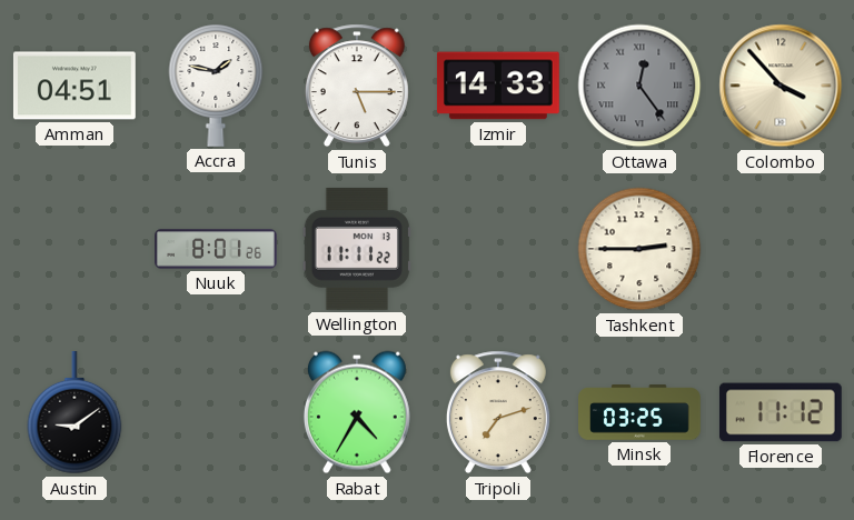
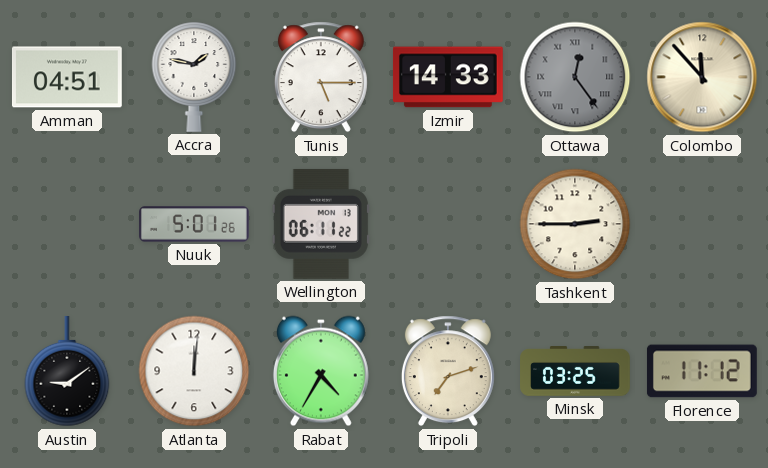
Colombo: 3:53 -> 11:53 (702, 77)
Nuuk: 8:01 -> 5:01 (195, 224)
Wellington: 11:11 -> 06:11 (321, 224)
Atlanta: none -> 12:01 (194, 371)
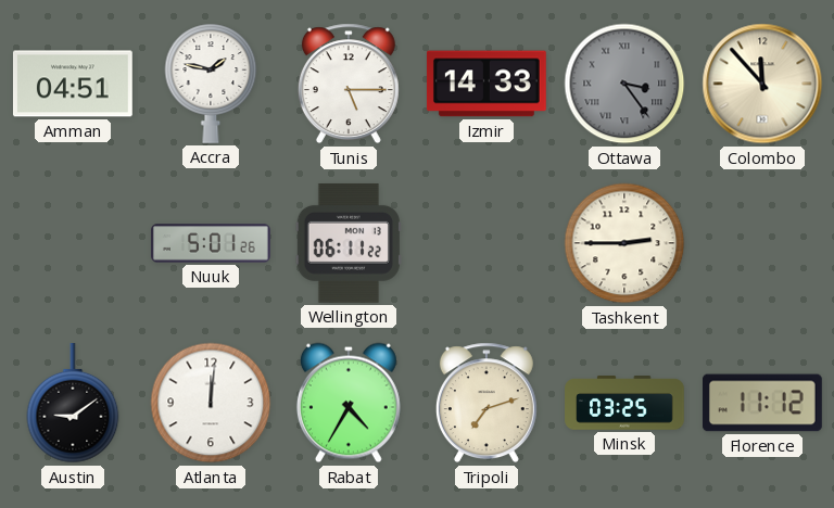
Ottawa: 12:24 -> 3:24 (624, 84)
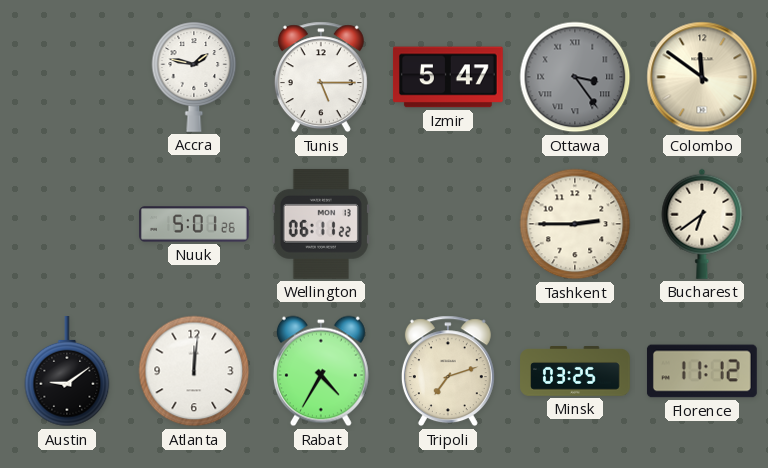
Amman: 04:51 -> none (73, 84)
Izmir: 14:33 -> 5:47 (448, 77)
Colombo: 11:53 -> 11:51 (702, 77)
Bucharest: none -> 6:39 (702, 224)
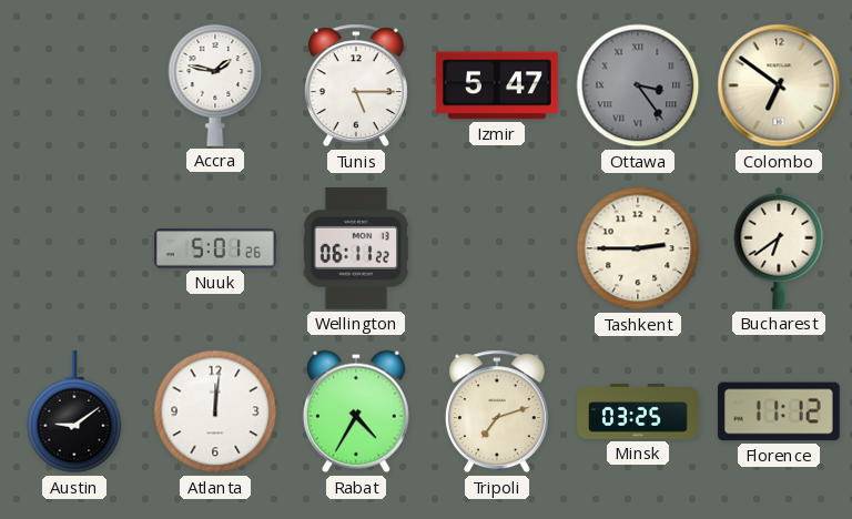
Colombo: 11:51 -> 6:51 (779, 85)
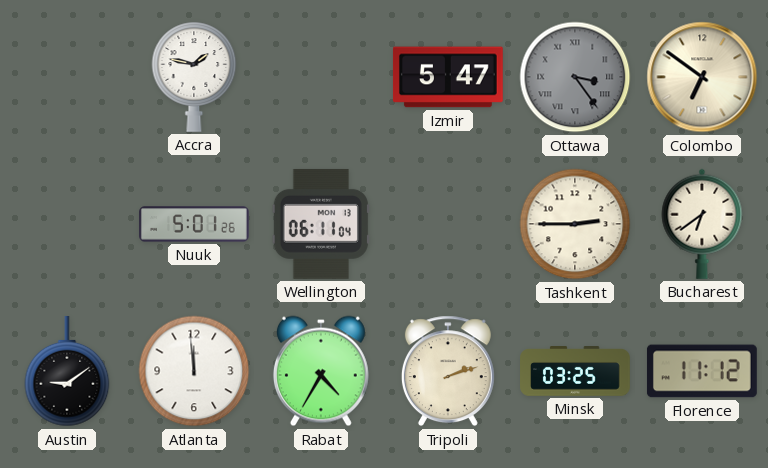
Tunis: 5:15 -> none (356, 85)
Wellington: 06:11:22 -> 06:11:04 (321, 224)
Atlanta: 12:01 -> 11:59 (194, 371)
Tripoli: 7:12 -> 2:12 (448, 371)
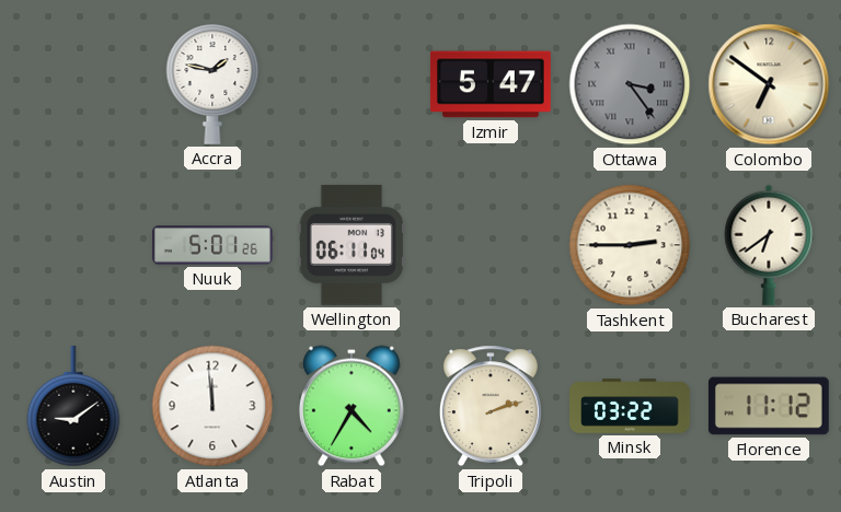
Minsk: 03:25 -> 03:22 (630, 406)
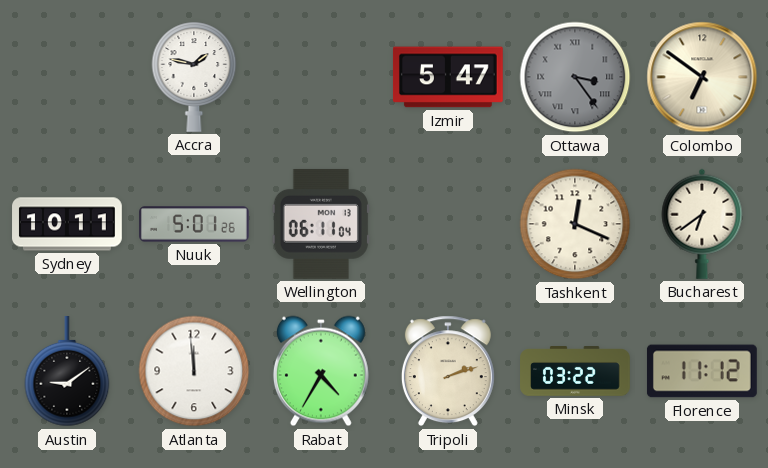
Sydney: none -> 10:11 (67, 224)
Tashkent: 2:45 -> 12:19 (575, 224)
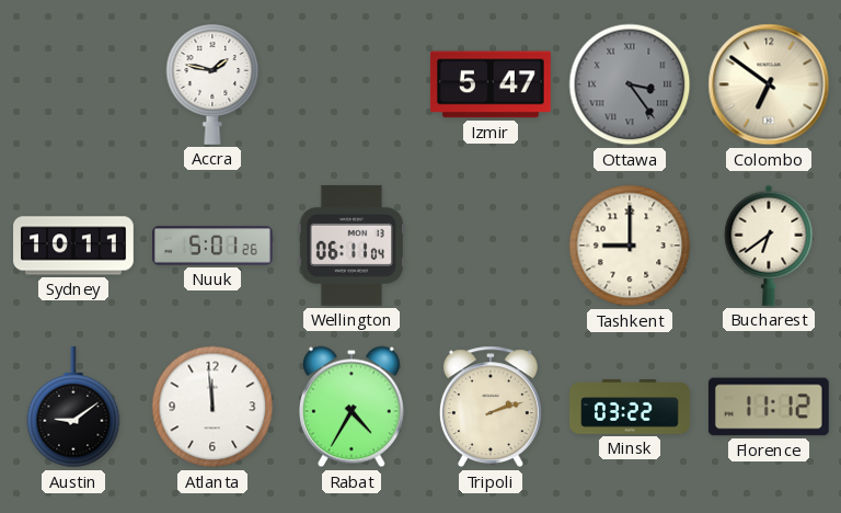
Tashkent: 12:19 -> 9:00 (630, 246)
